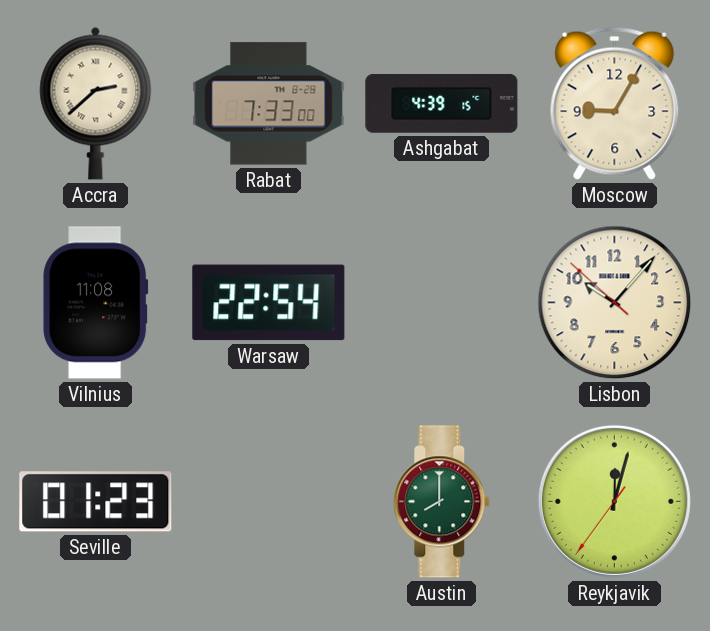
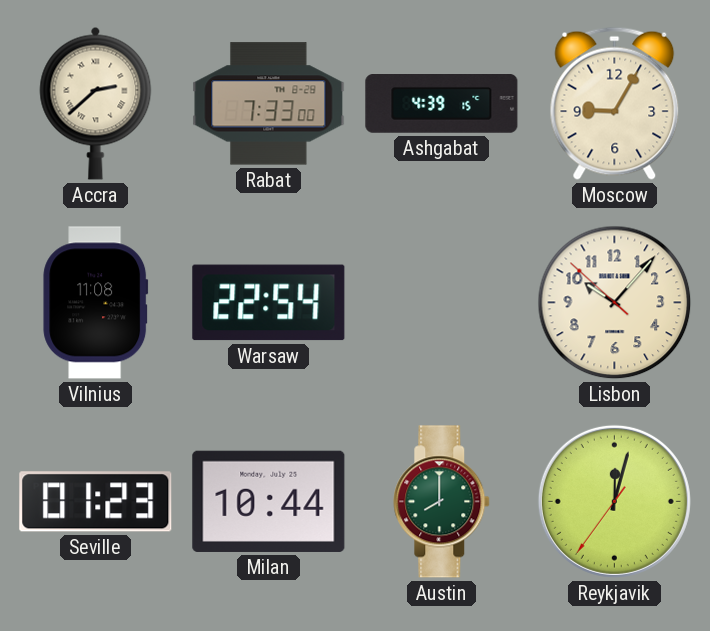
Milan: none -> 10:44 (269, 501)
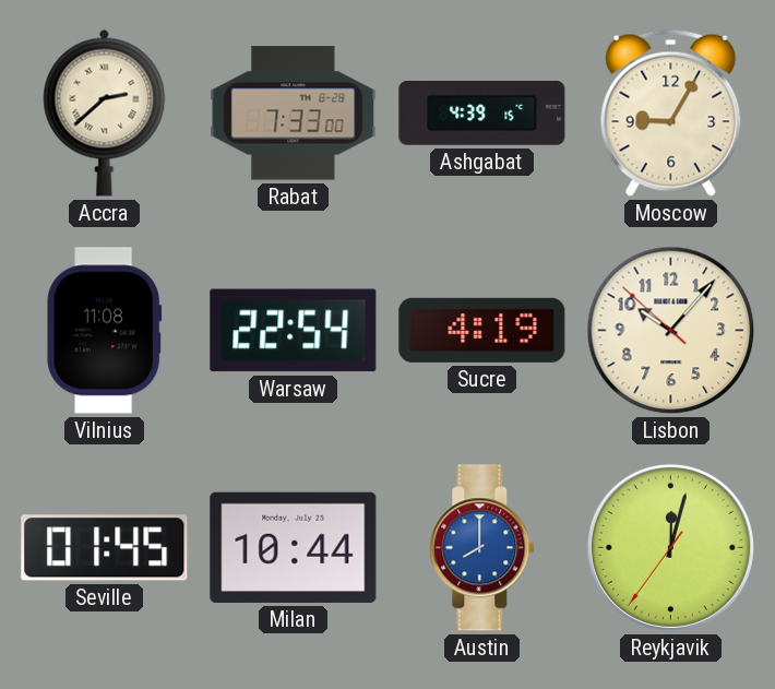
Sucre: none -> 4:19 (482, 330)
Seville: 01:23 -> 01:45 (105, 548)
Austin dial: green -> blue (482, 548)
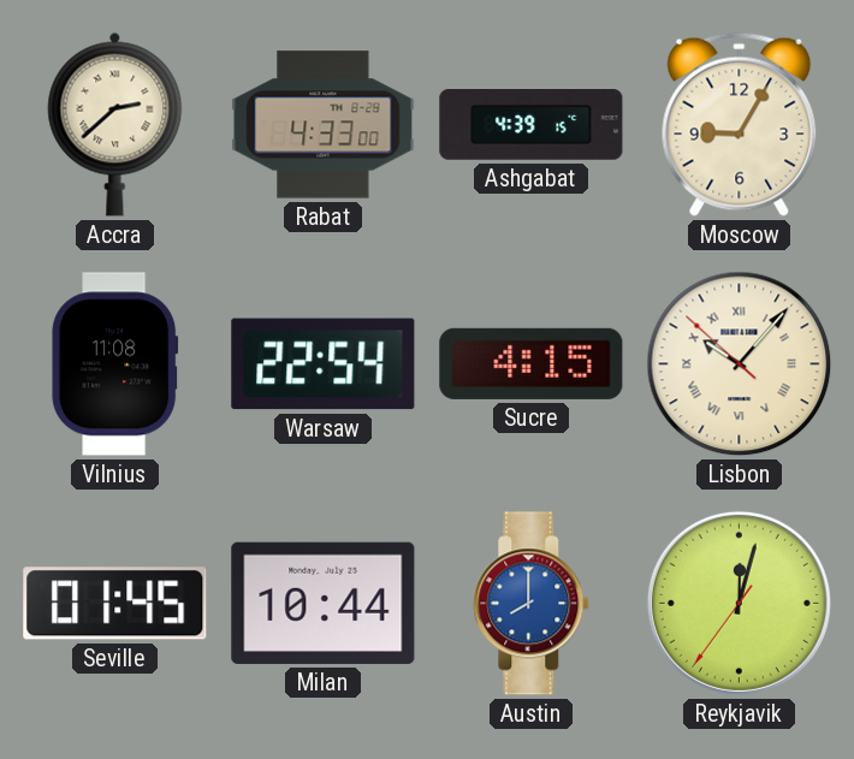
Rabat: 7:33 -> 4:33 (324, 125)
Sucre: 4:19 -> 4:15 (532, 363)
Lisbon numerals: Arabic -> Roman (740, 364)
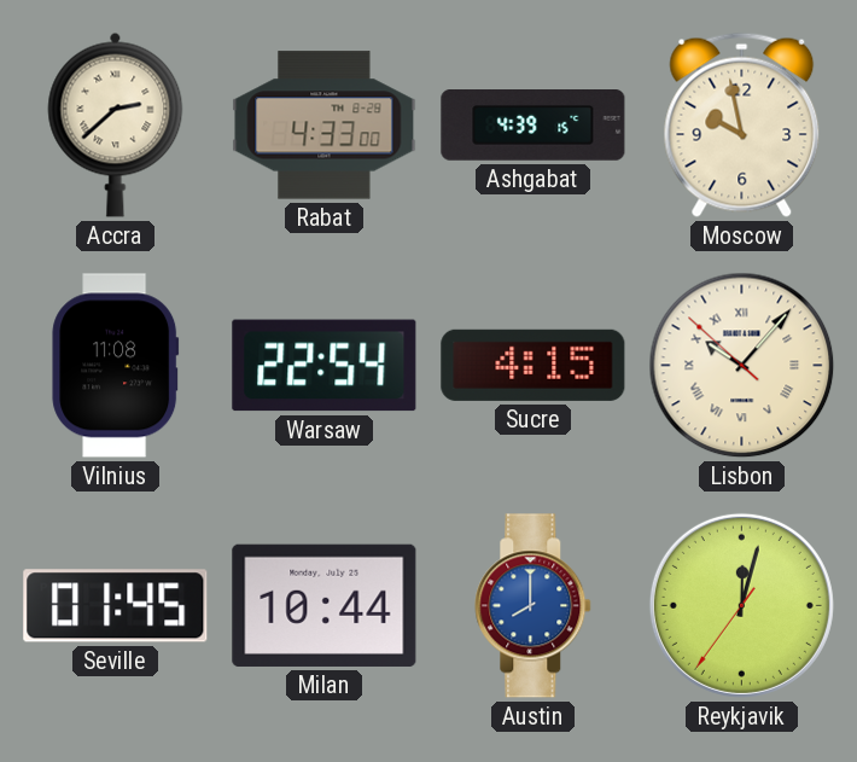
Moscow: 9:05 -> 9:58 (742, 124)
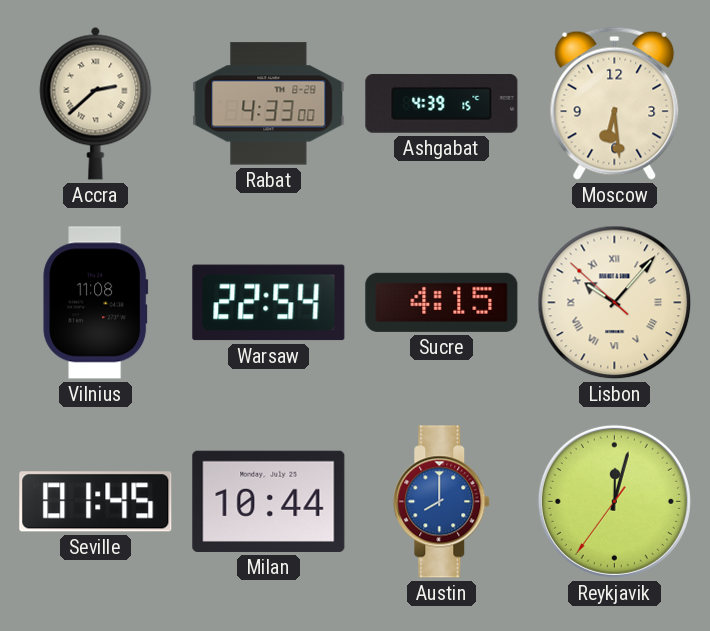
Moscow: 9:58 -> 6:29 (615, 103)
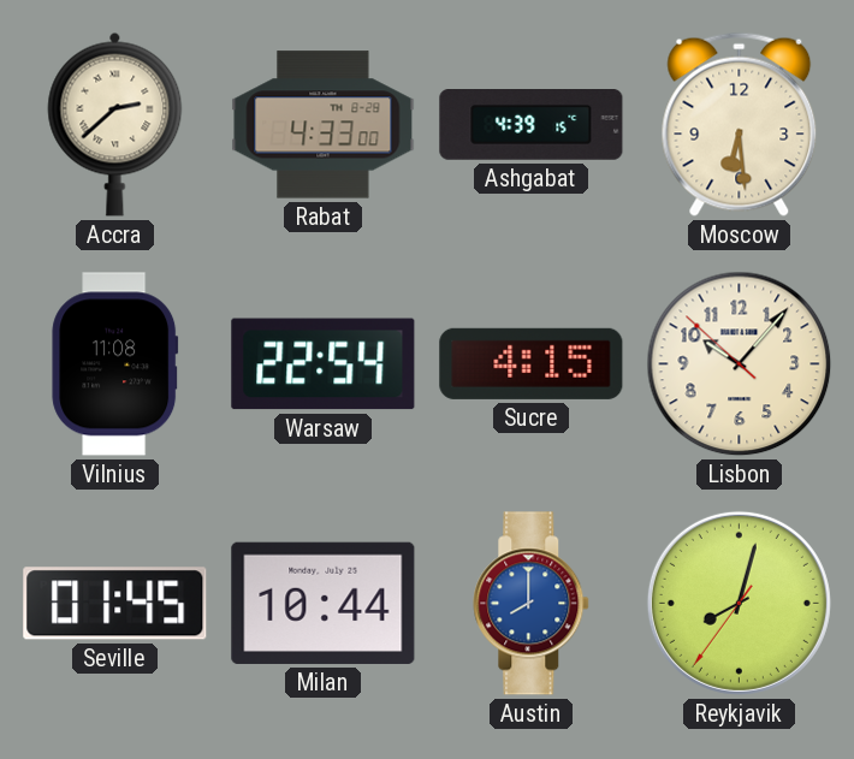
Lisbon numerals: Roman -> Arabic (740, 364)
Reykjavik: 12:02 -> 8:02 (739, 603)
